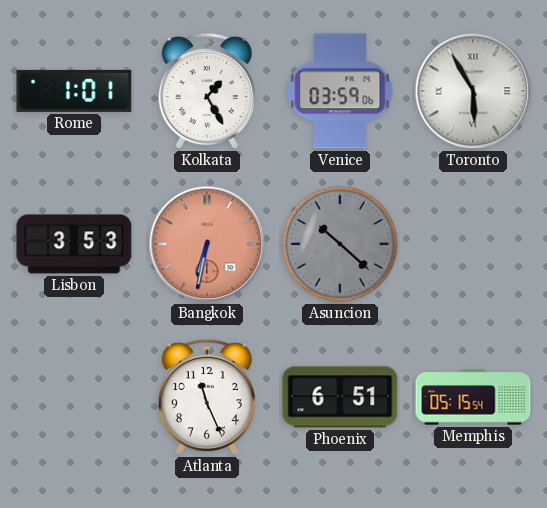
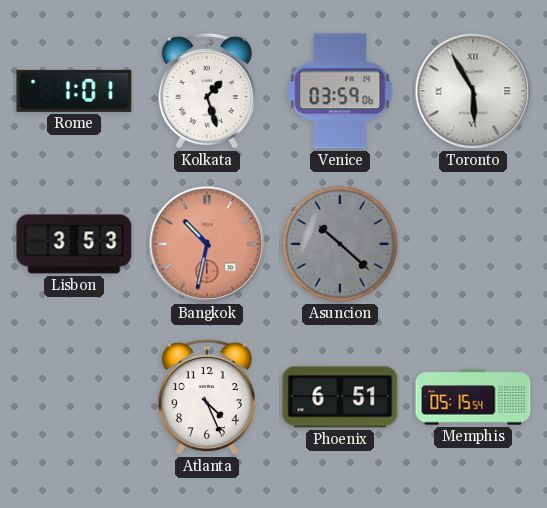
Kolkata: 1:25 -> 1:27 (207, 91)
Bangkok: 6:32 -> 10:32 (207, 244)
Atlanta: 11:26 -> 4:26 (207, 397)
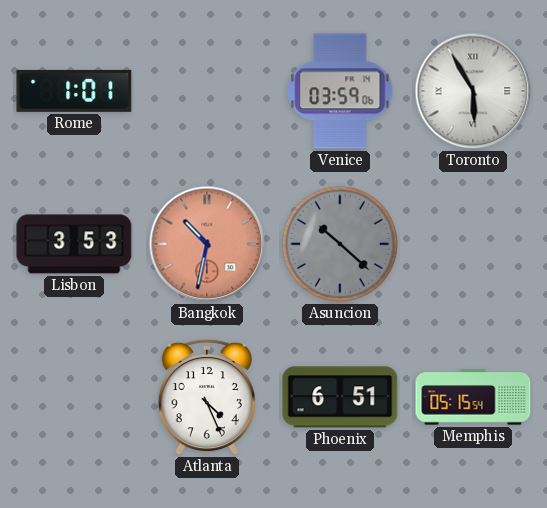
Kolkata: 1:27 -> none (207, 91)
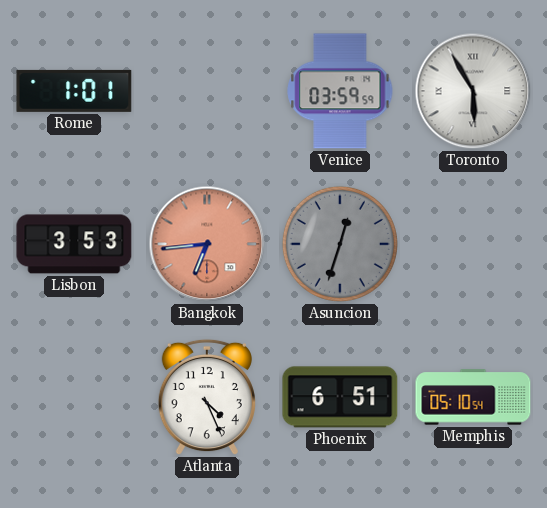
Venice: 03:59:06 -> 03:59:59 (340, 91)
Bangkok: 10:32 -> 6:44 (207, 244)
Asuncion: 10:22 -> 12:33 (340, 244)
Memphis: 05:15 -> 05:10 (473, 397)
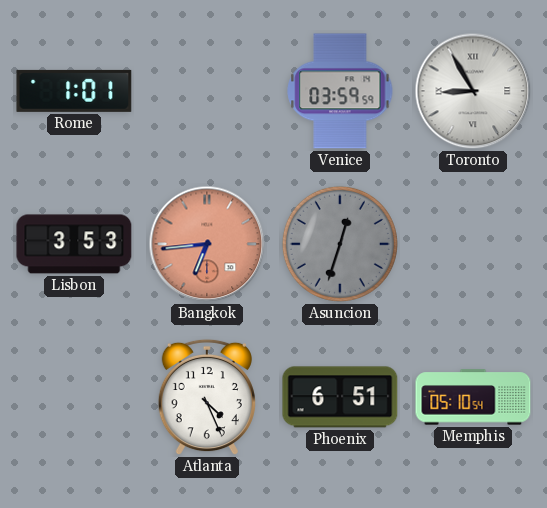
Toronto: 5:55 -> 8:55 (473, 91)
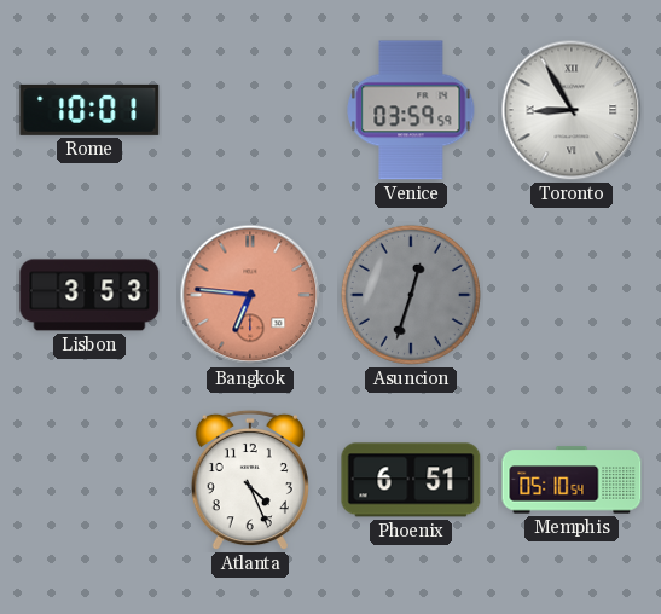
Rome: 1:01 -> 10:01 (89, 110)
Bangkok: 6:44 -> 6:46 (250, 295)
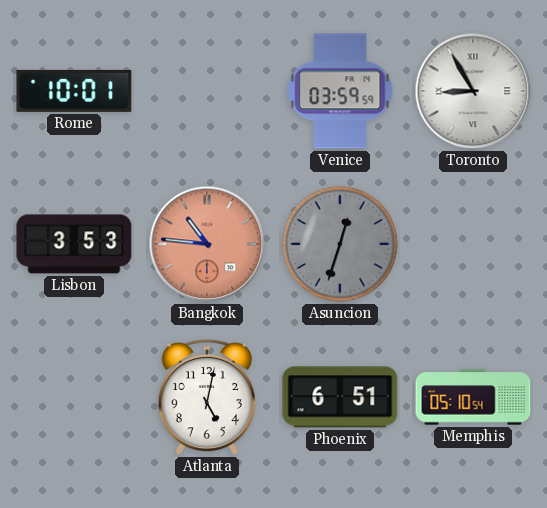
Bangkok: 6:46 -> 10:46 (207, 244)
Atlanta: 4:26 -> 5:02 (207, 397)
